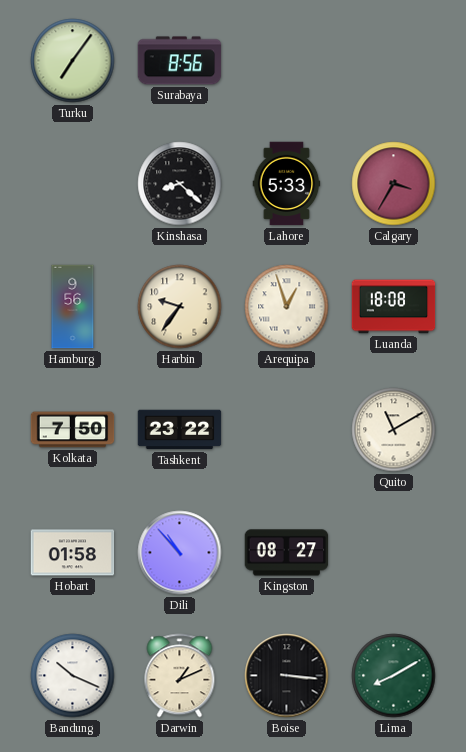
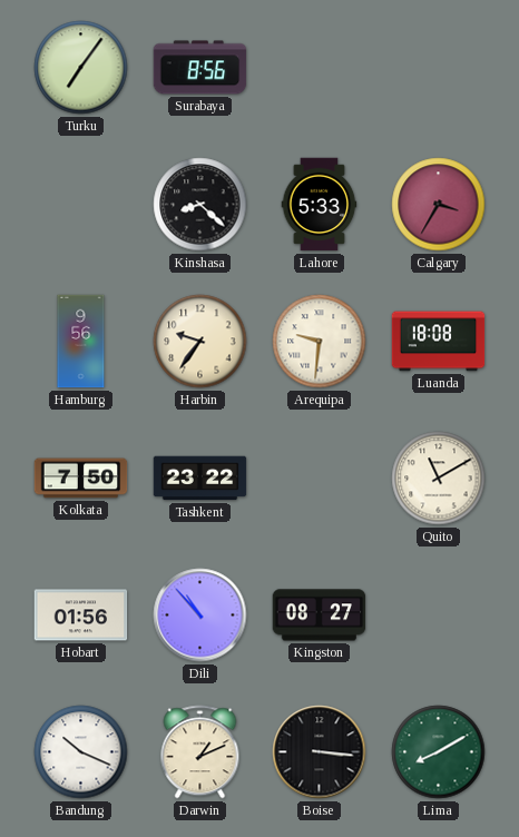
Arequipa: 12:57 -> 9:31 (320, 342)
Hobart: 01:58 -> 01:56 (81, 616)
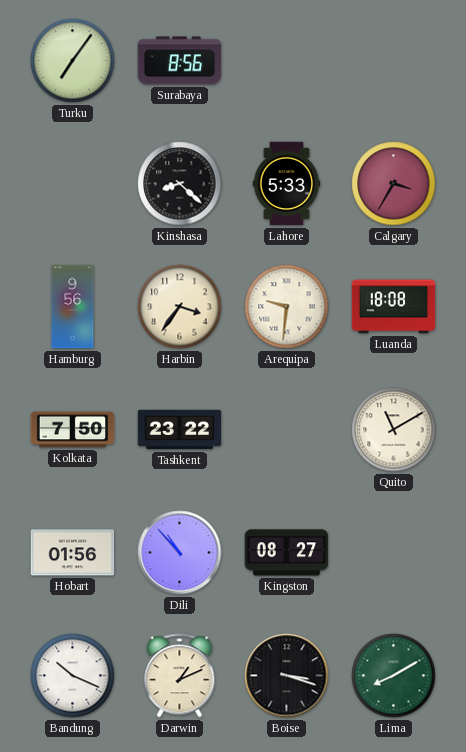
Harbin: 9:36 -> 3:36 (180, 307)
Boise: 3:16 -> 3:18 (287, 676)
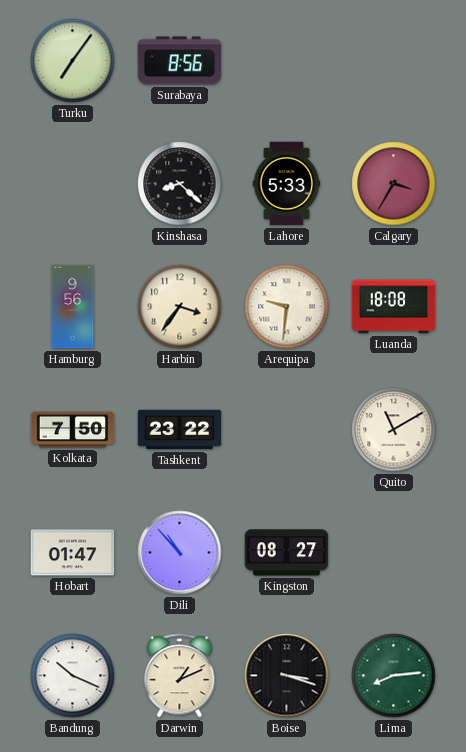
Hobart: 01:56 -> 01:47 (73, 553)
Lima: 8:10 -> 8:14 (394, 676)
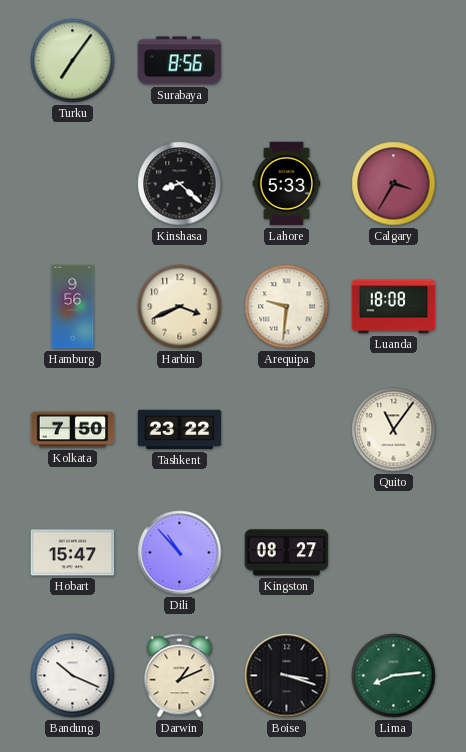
Harbin: 3:36 -> 3:41 (180, 307)
Quito: 11:10 -> 11:06 (394, 430)
Hobart: 01:47 -> 15:47 (73, 553)
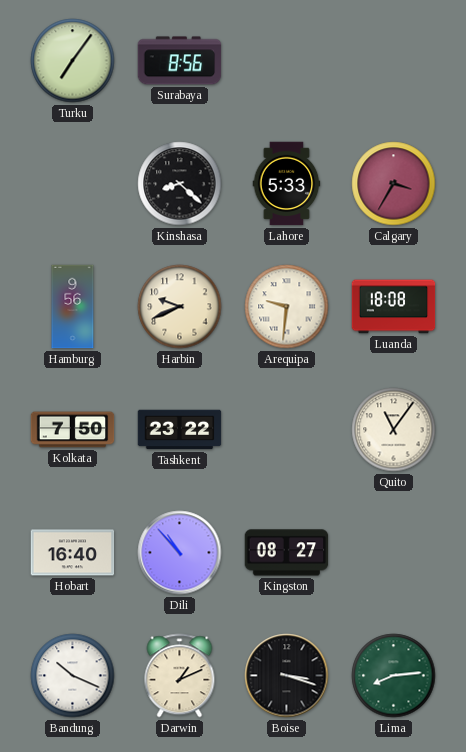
Harbin: 3:41 -> 9:41 (180, 307)
Hobart: 15:47 -> 16:40 (73, 553)
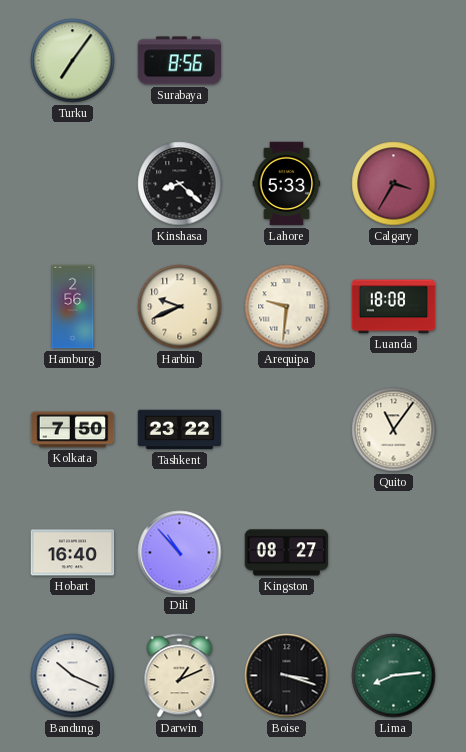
Hamburg: 9:56 -> 2:56 (73, 307)
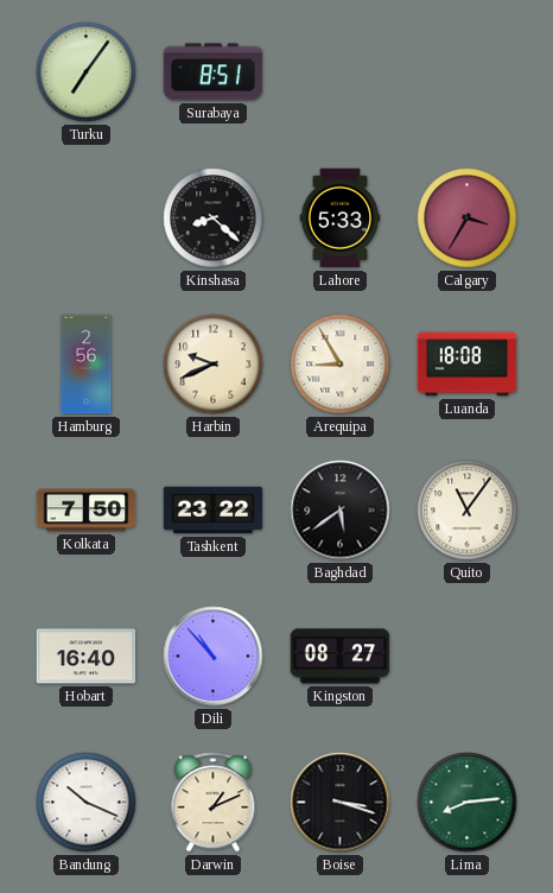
Surabaya: 8:56 -> 8:51 (214, 72)
Arequipa: 9:31 -> 8:55 (341, 365)
Baghdad: none -> 5:39 (341, 511)
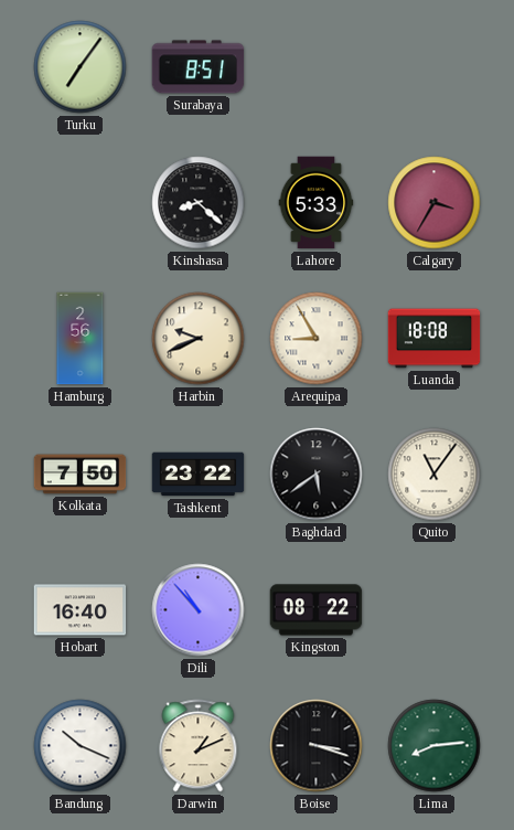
Kingston: 08:27 -> 08:22 (317, 610)
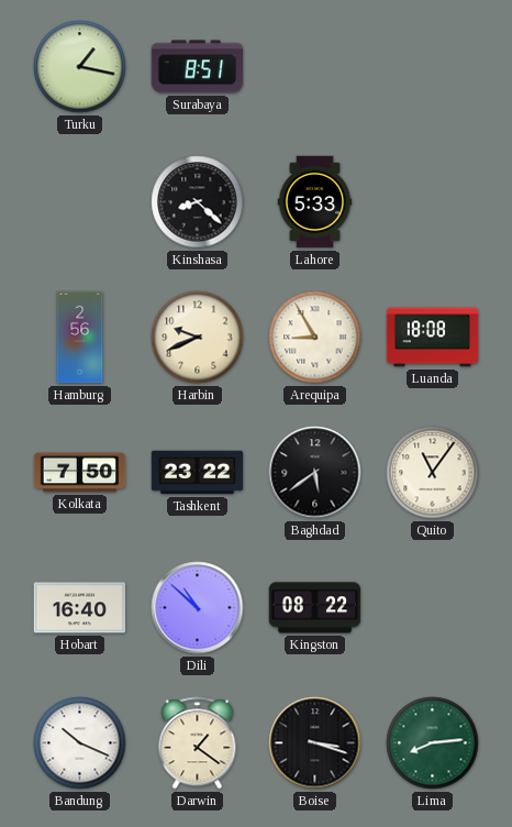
Turku: 7:06 -> 1:17 (80, 67)
Calgary: 3:35 -> none (435, 203)
Dili: 10:53 -> 10:52 (198, 608)
Darwin: 1:11 -> 1:21 (198, 743)
